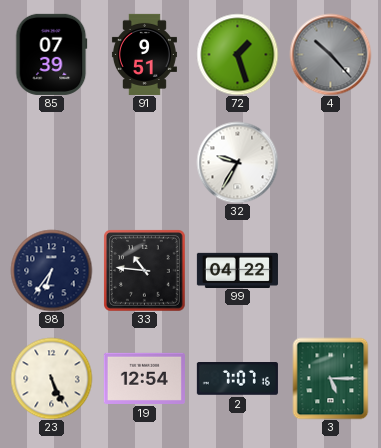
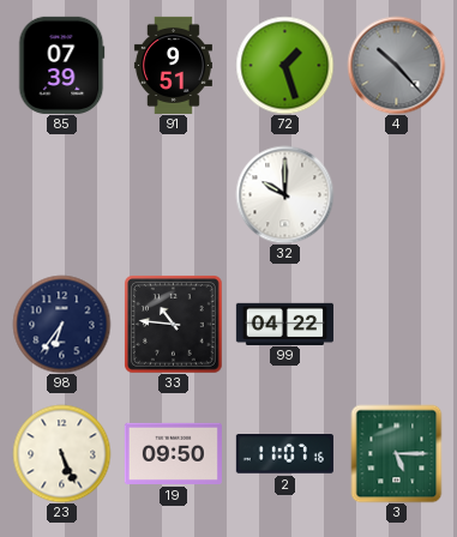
32: 9:35 -> 10:00 (284, 194)
19: 12:54 -> 09:50 (173, 453)
2: 7:07 -> 11:07 (284, 454)
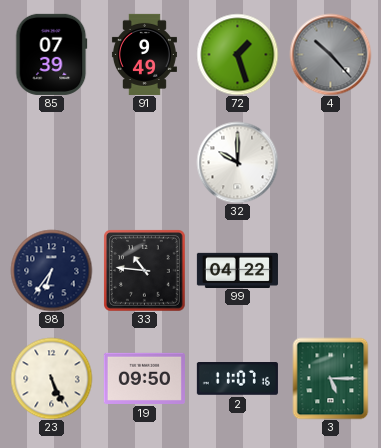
91: 9:51 -> 9:49 (144, 54)
